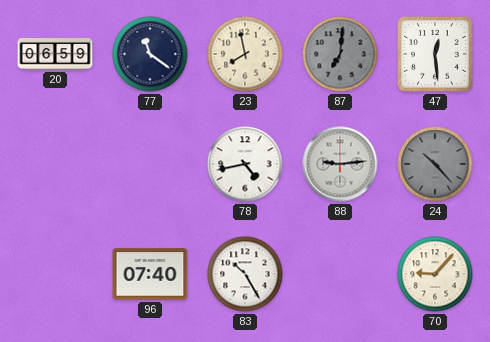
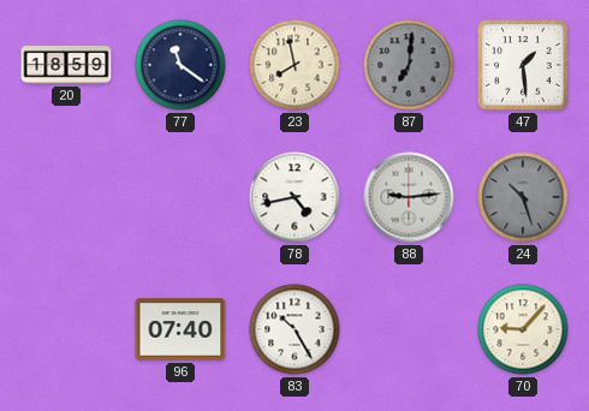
20: 06:59 -> 18:59 (66, 66)
47: 12:29 -> 1:29 (523, 65)
24: 10:23 -> 10:27 (523, 197)
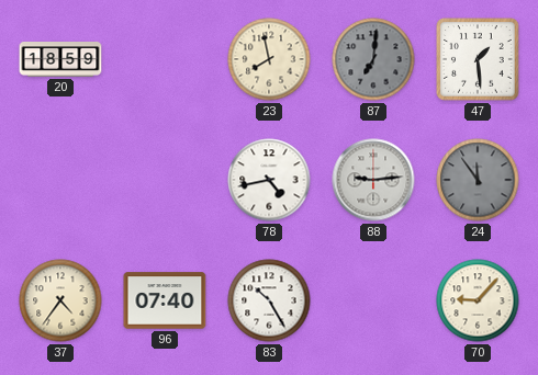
77: 11:21 -> none (180, 65)
24: 10:27 -> 11:54 (478, 180)
37: none -> 4:36 (60, 300)
